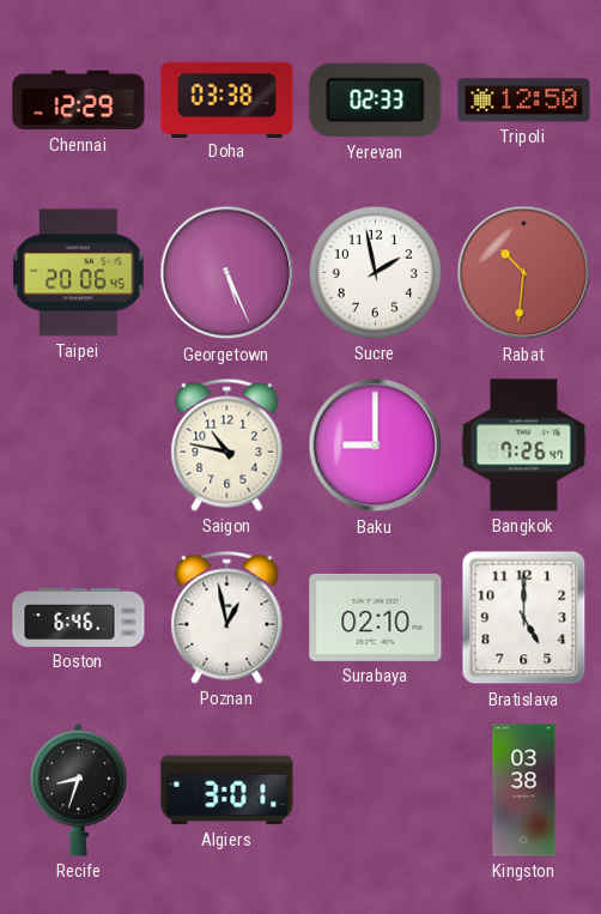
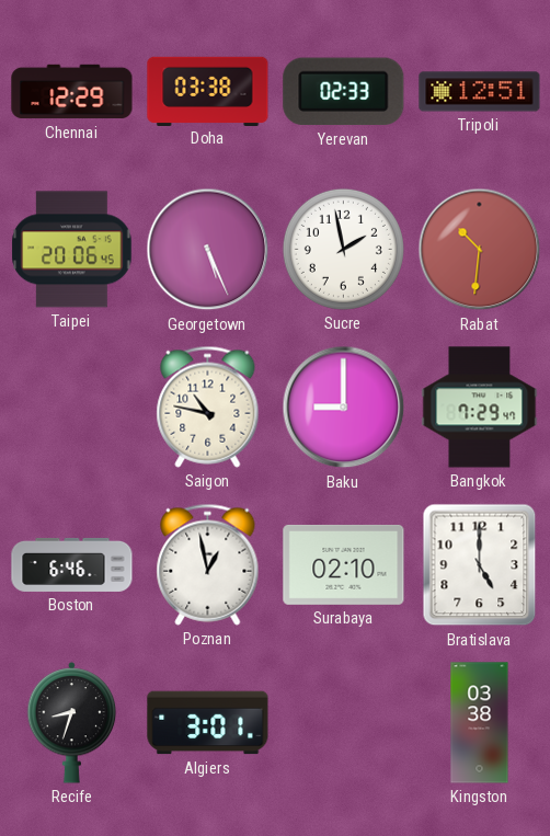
Tripoli: 12:50 -> 12:51 (480, 92)
Bangkok: 7:26 -> 7:29 (480, 408)
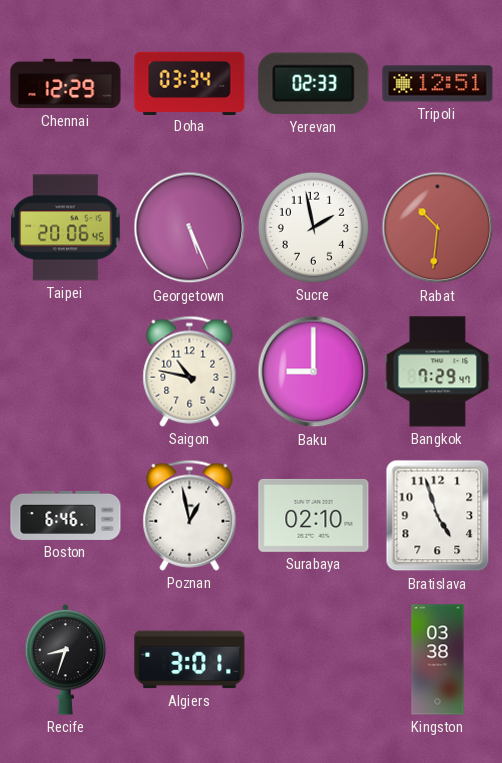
Doha: 03:38 -> 03:34 (190, 83)
Bratislava: 5:00 -> 4:57 (438, 516)
